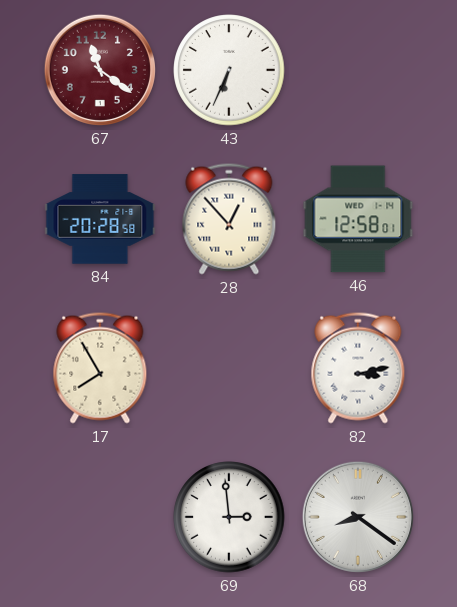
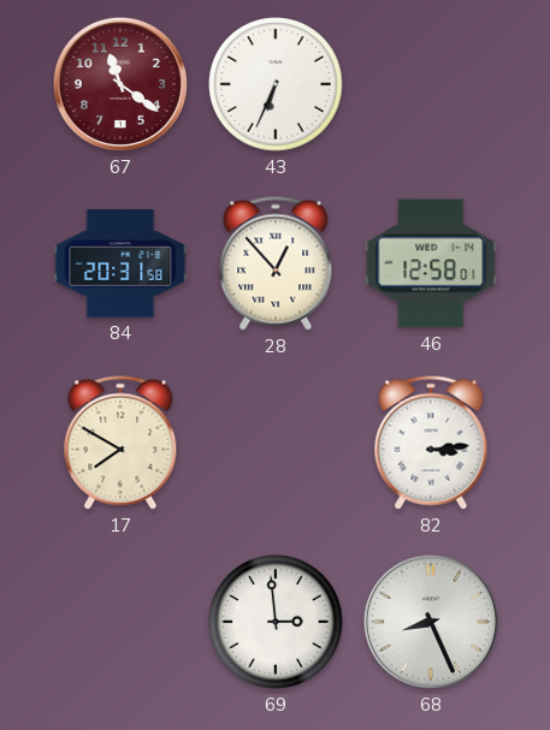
84: 20:28 -> 20:31 (120, 263)
17: 7:55 -> 7:50 (120, 443)
82: 3:13 -> 3:14 (431, 443)
68: 8:21 -> 8:26 (431, 622)
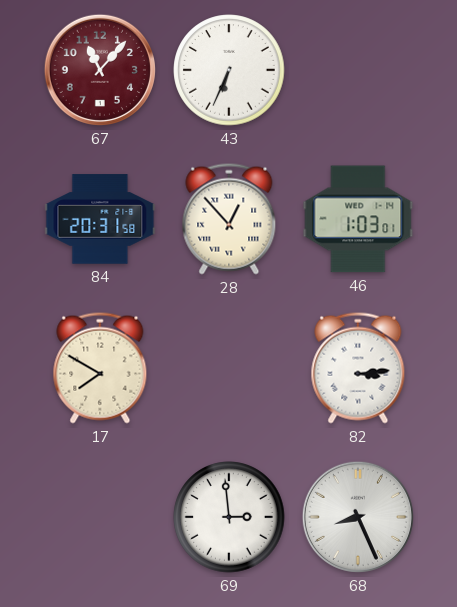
67: 11:21 -> 11:07 (100, 70)
46: 12:58 -> 1:03 (358, 219)
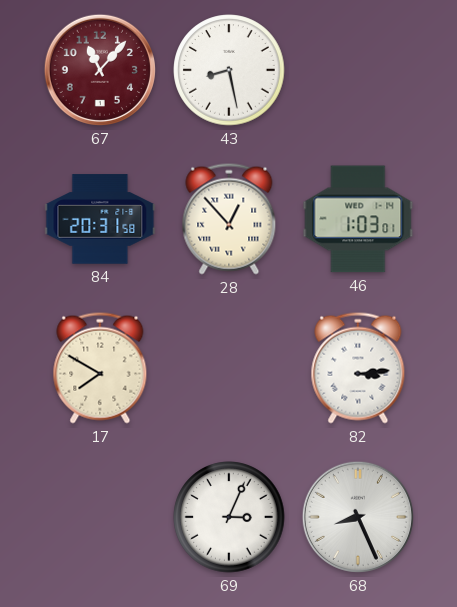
43: 6:34 -> 8:28 (229, 70)
69: 2:59 -> 3:04 (229, 517)
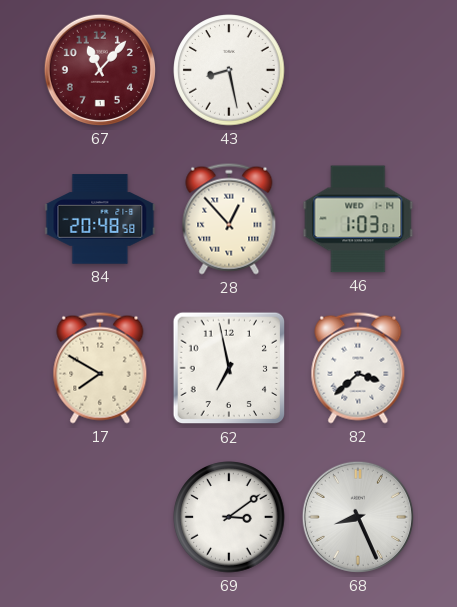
84: 20:31 -> 20:48 (100, 219)
62: none -> 6:58 (229, 368)
82: 3:14 -> 3:38 (358, 368)
69: 3:04 -> 3:09 (229, 517)
